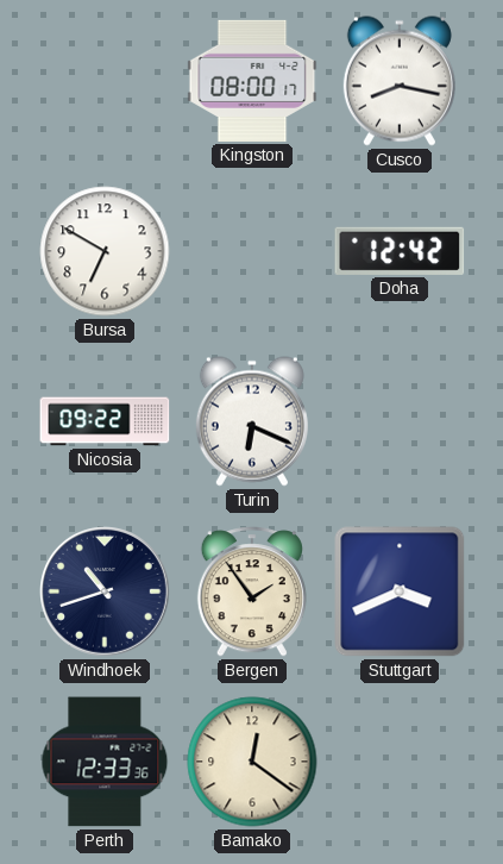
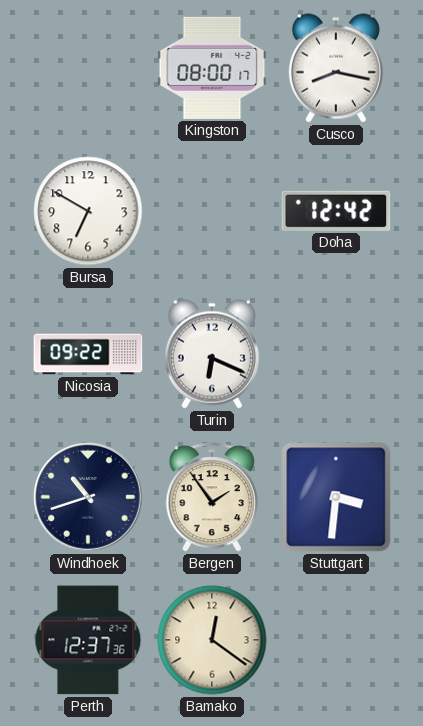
Stuttgart: 3:41 -> 3:31 (336, 497)
Perth: 12:33 -> 12:37 (88, 640)
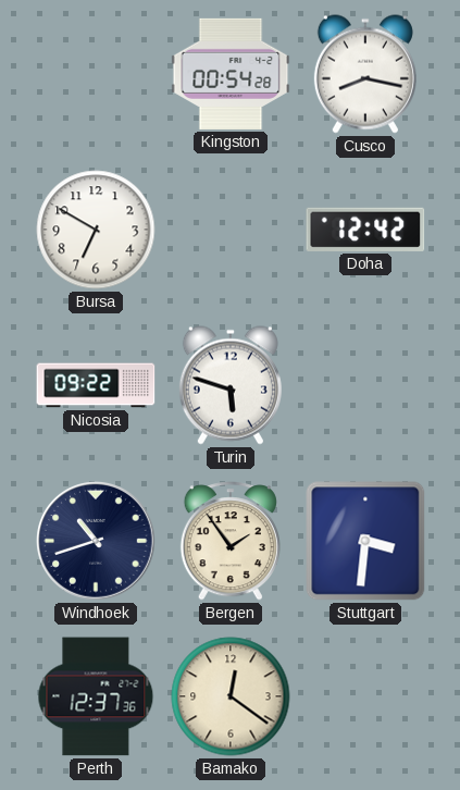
Kingston: 08:00 -> 00:54 (231, 74)
Turin: 6:19 -> 5:48 (231, 385)
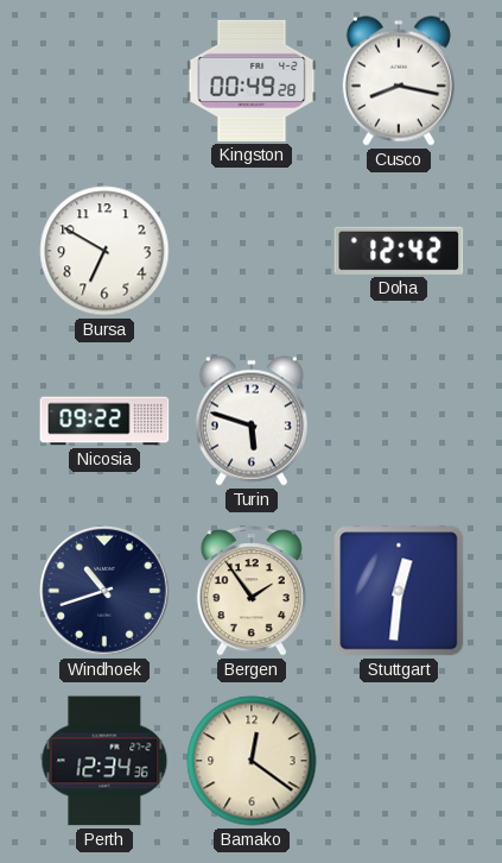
Kingston: 00:54 -> 00:49 (252, 81)
Stuttgart: 3:31 -> 12:31 (399, 591)
Perth: 12:37 -> 12:34 (104, 761)
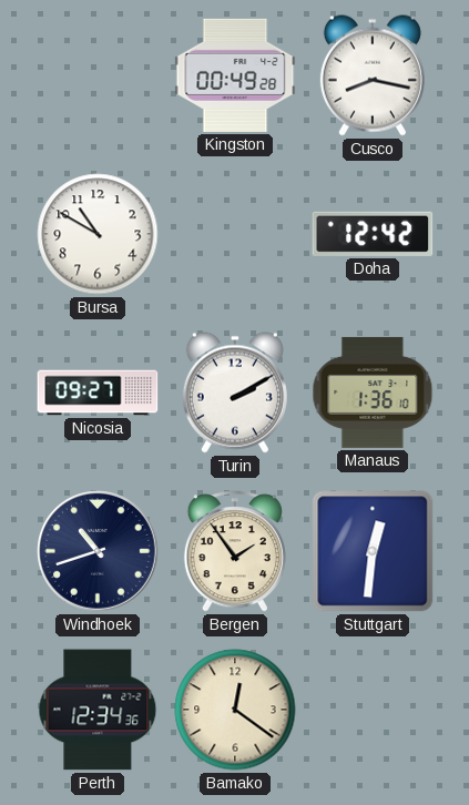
Bursa: 6:50 -> 10:50 (98, 234)
Nicosia: 09:22 -> 09:27 (98, 393)
Turin: 5:48 -> 2:10 (235, 393)
Manaus: none -> 1:36 (373, 393)
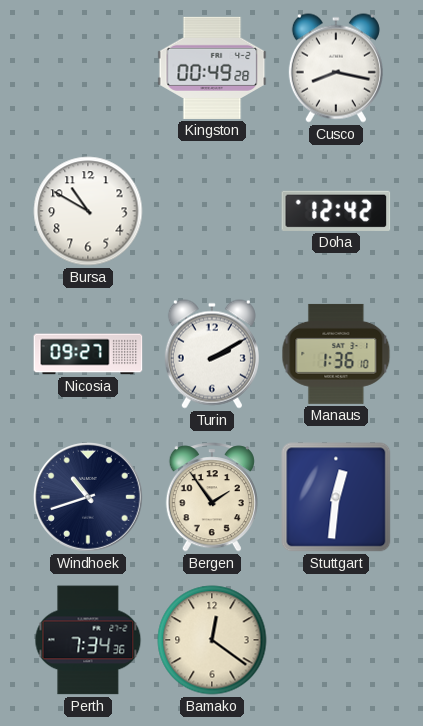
Perth: 12:34 -> 7:34 (88, 640)
